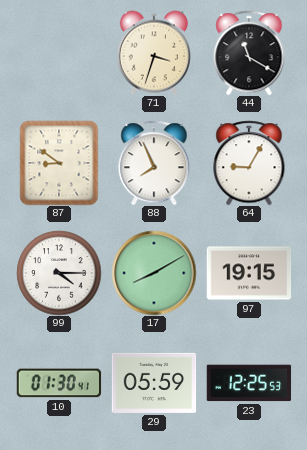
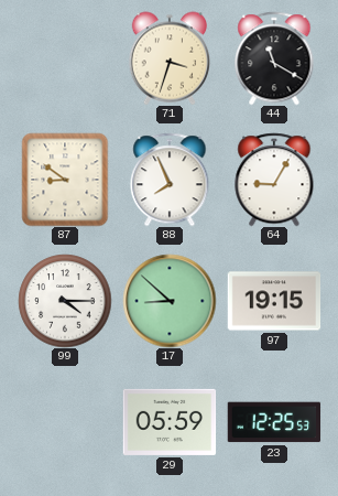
17: 8:10 -> 8:52 (170, 301)
10: 01:30 -> none (59, 383)
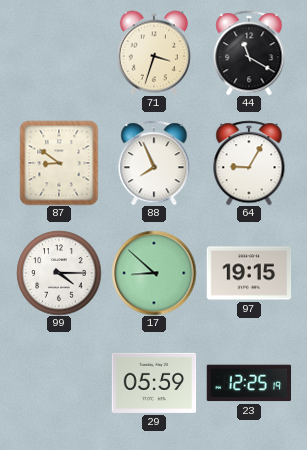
23: 12:25:53 -> 12:25:19 (249, 383)
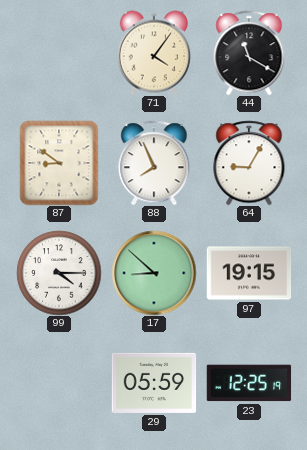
71: 3:33 -> 4:06 (153, 53)
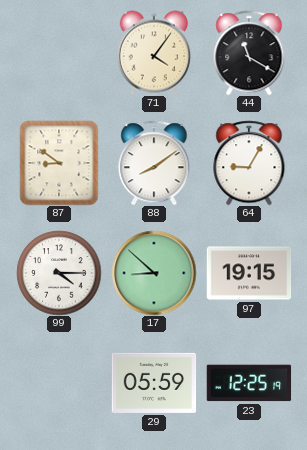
88: 7:56 -> 8:09 (154, 163)
